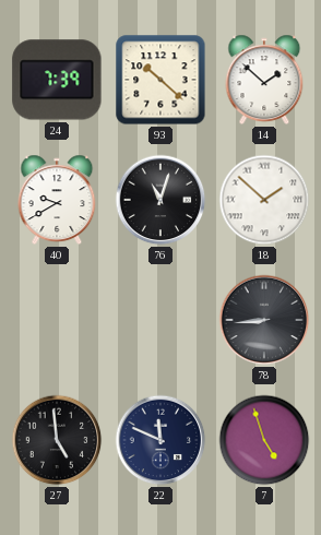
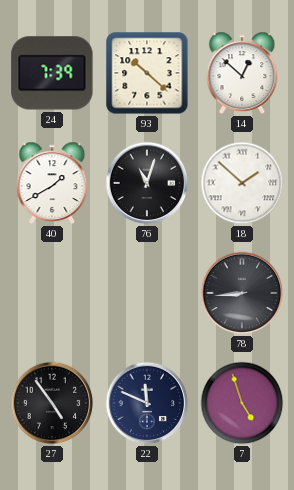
14: 1:52 -> 12:52 (242, 73)
40: 9:40 -> 1:40 (52, 183)
27: 4:59 -> 4:54 (52, 403)
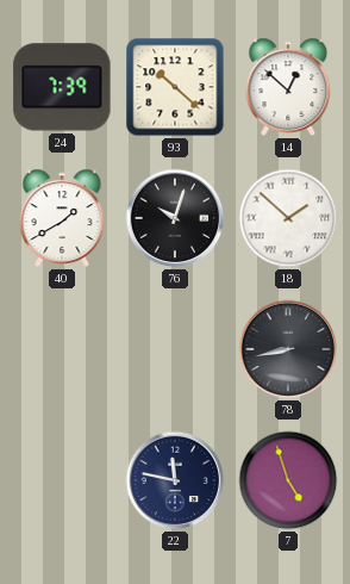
76: 11:03 -> 10:03 (175, 218)
78: 8:44 -> 8:43 (288, 349)
27: 4:54 -> none (52, 403)
22: 11:49 -> 11:47 (175, 480)
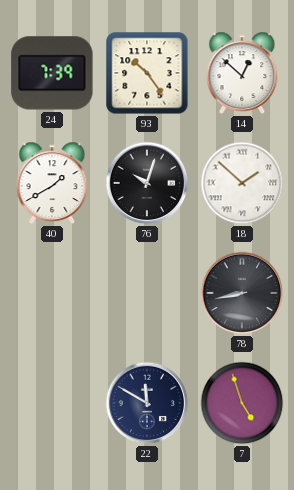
93: 10:22 -> 10:24 (147, 73)
22: 11:47 -> 11:50 (147, 403)
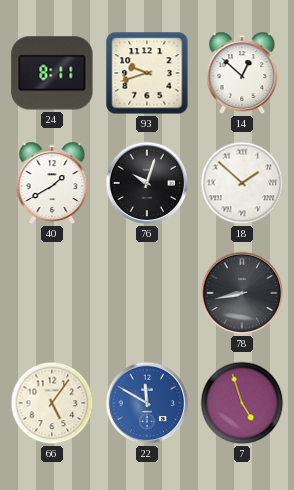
24: 7:39 -> 8:11 (52, 73)
93: 10:24 -> 9:42 (147, 73)
66: none -> 5:06 (52, 403)
22 dial: navy -> blue (147, 403)
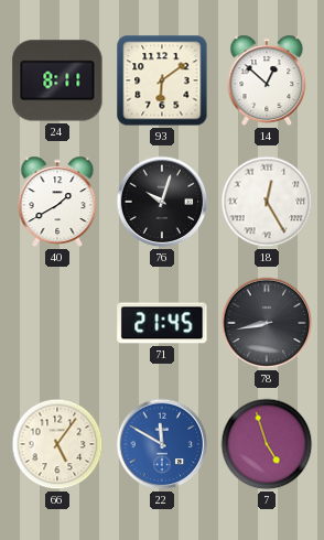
93: 9:42 -> 6:09 (162, 80)
18: 1:52 -> 12:25 (267, 202)
71: none -> 21:45 (162, 323)
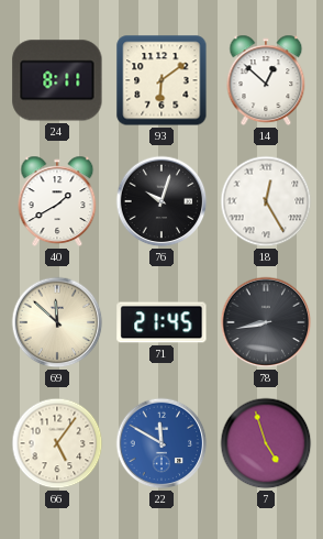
69: none -> 11:52 (57, 322)
